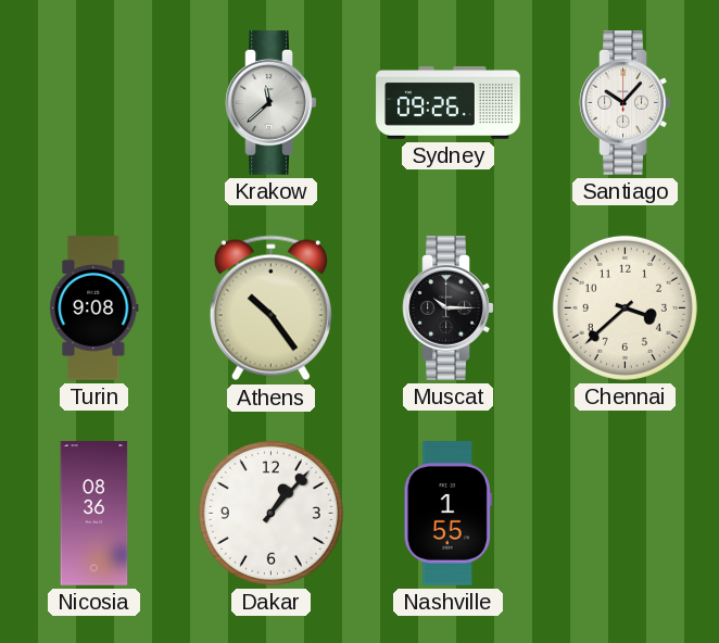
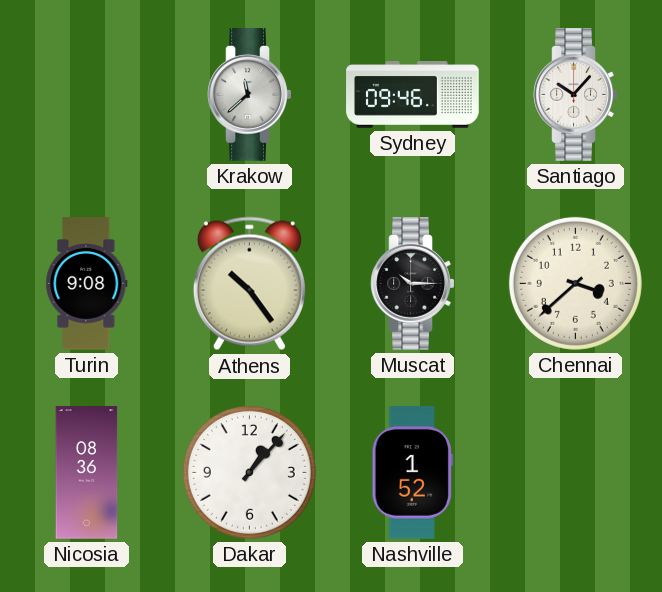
Sydney: 09:26 -> 09:46 (413, 95)
Nashville: 1:55 -> 1:52 (412, 473)
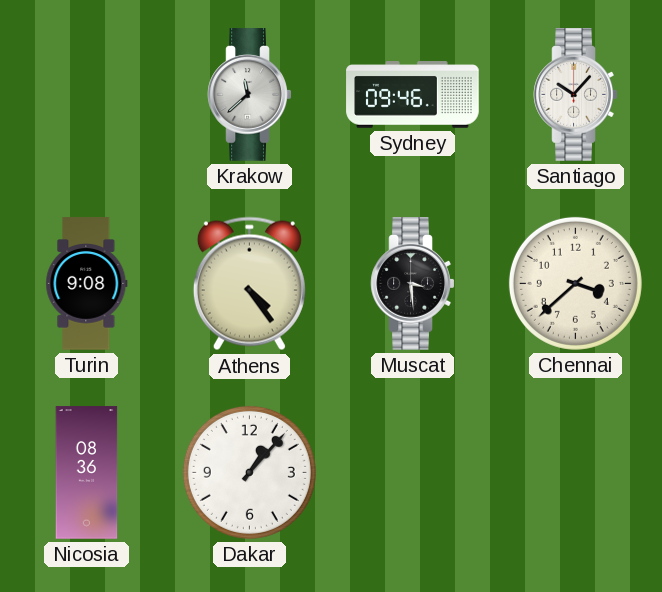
Athens: 10:24 -> 4:24 (249, 284)
Muscat: 10:15 -> 3:29 (413, 284)
Nashville: 1:52 -> none (412, 473)
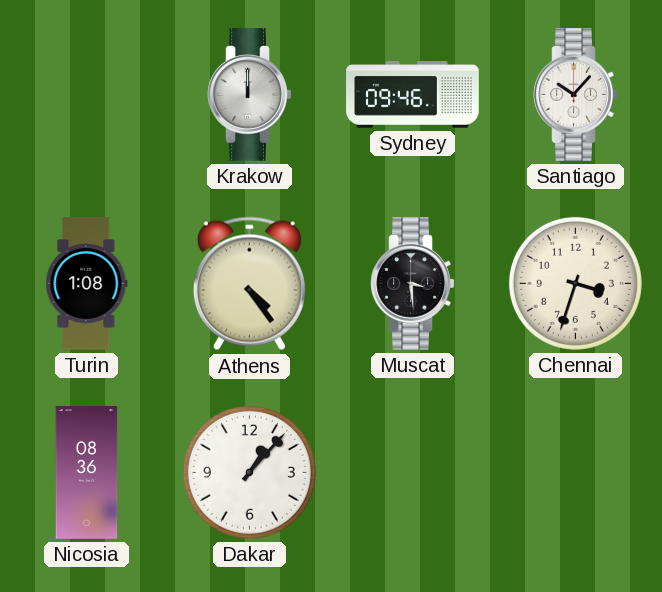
Krakow: 11:38 -> 12:00 (250, 95)
Turin: 9:08 -> 1:08 (87, 284)
Chennai: 3:38 -> 3:33 (575, 283)
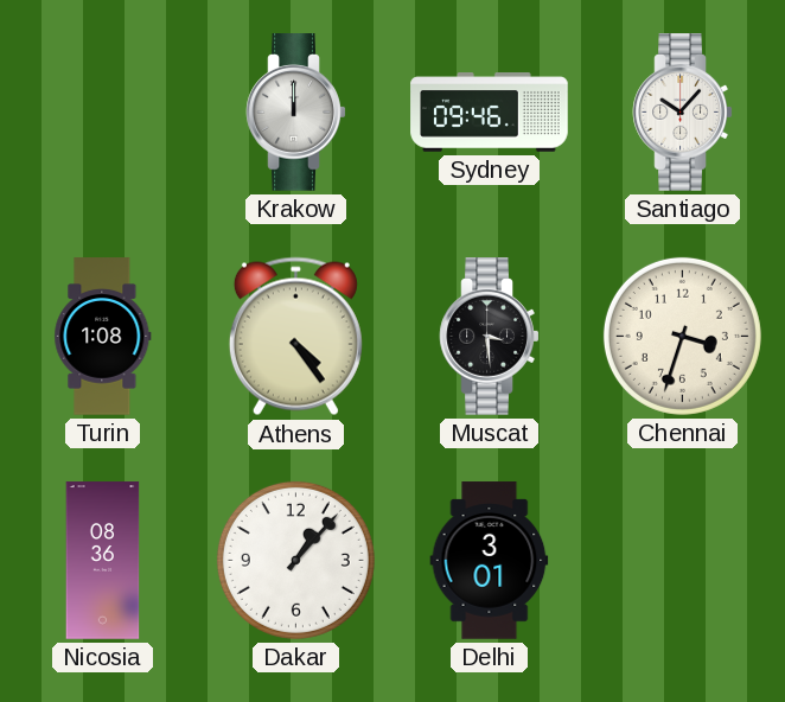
Delhi: none -> 3:01 (490, 561)
